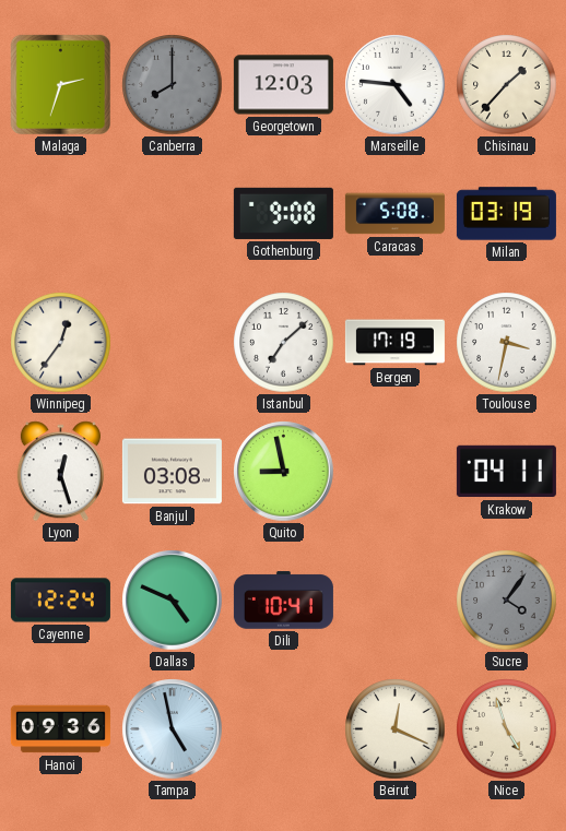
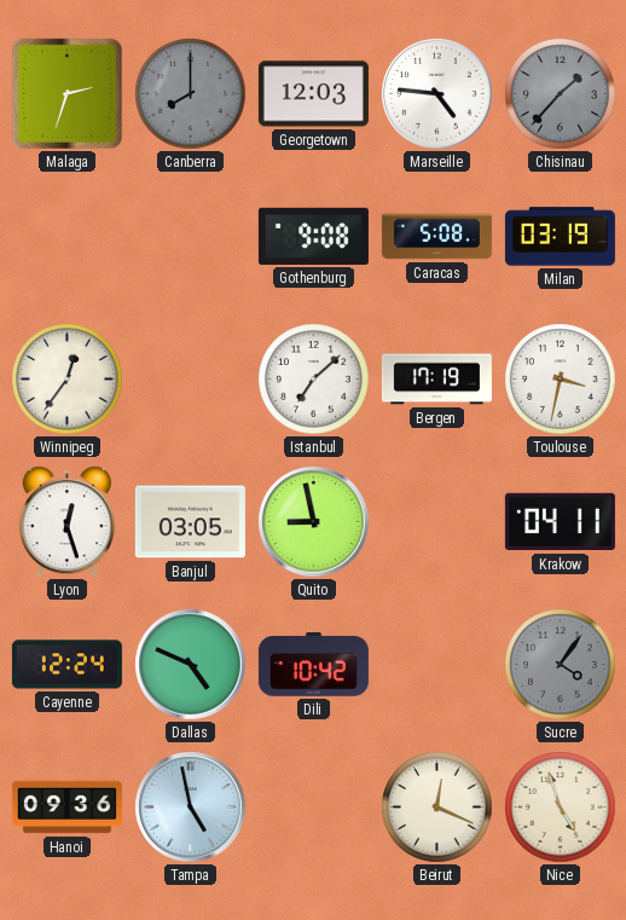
Chisinau dial: cream -> grey (561, 94)
Banjul: 03:08 -> 03:05 (190, 522)
Dili: 10:41 -> 10:42 (313, 665)
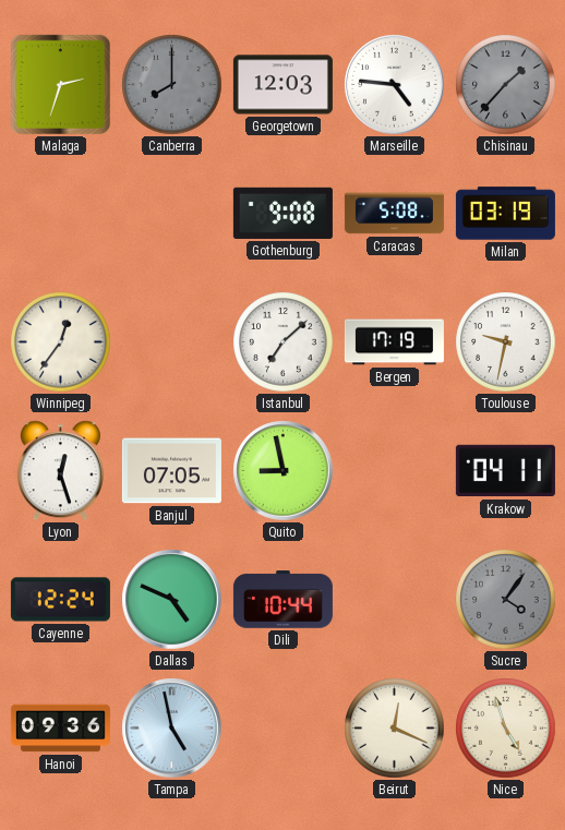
Toulouse: 3:32 -> 9:32 (506, 342)
Banjul: 03:05 -> 07:05 (171, 471)
Dili: 10:42 -> 10:44 (282, 600)
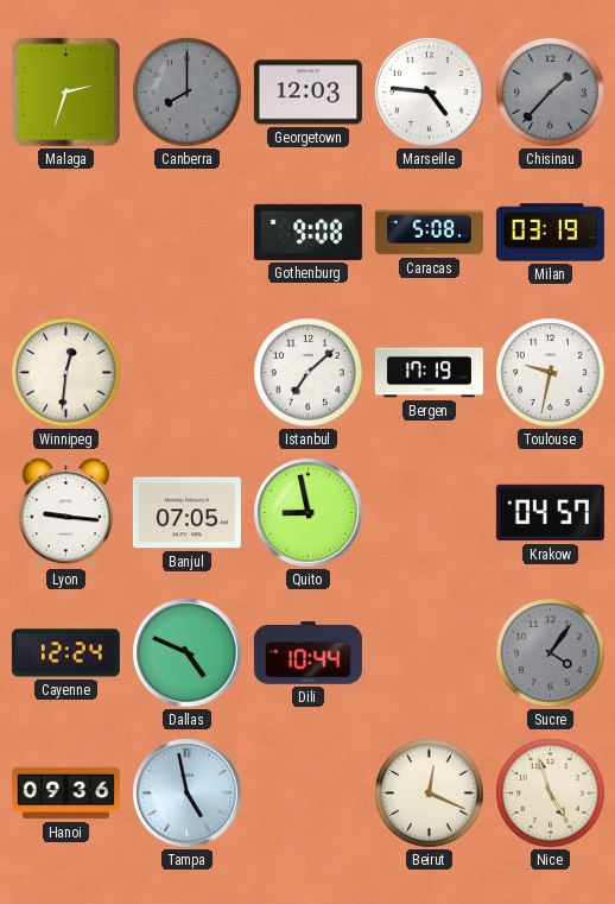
Winnipeg: 12:36 -> 12:31 (66, 373)
Lyon: 12:27 -> 9:16 (65, 513)
Krakow: 04:11 -> 04:57 (550, 513)
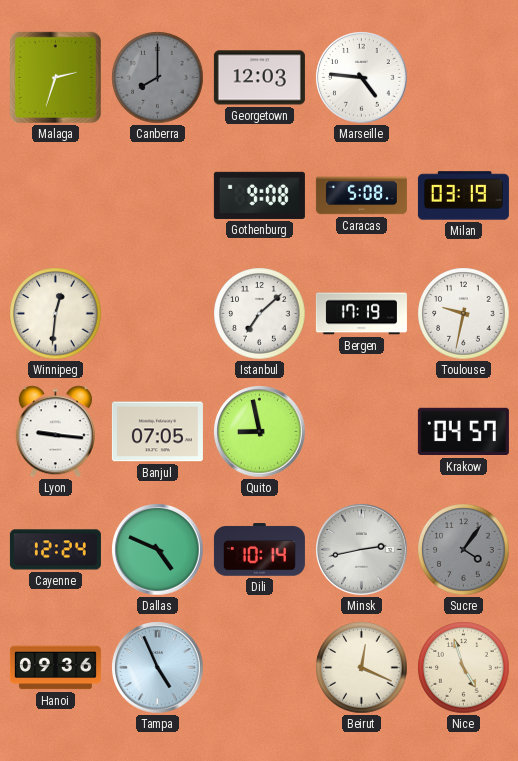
Chisinau: 1:37 -> none (551, 93)
Dili: 10:44 -> 10:14 (259, 550)
Minsk: none -> 2:43 (362, 550)
Tampa: 4:58 -> 4:56 (158, 668)
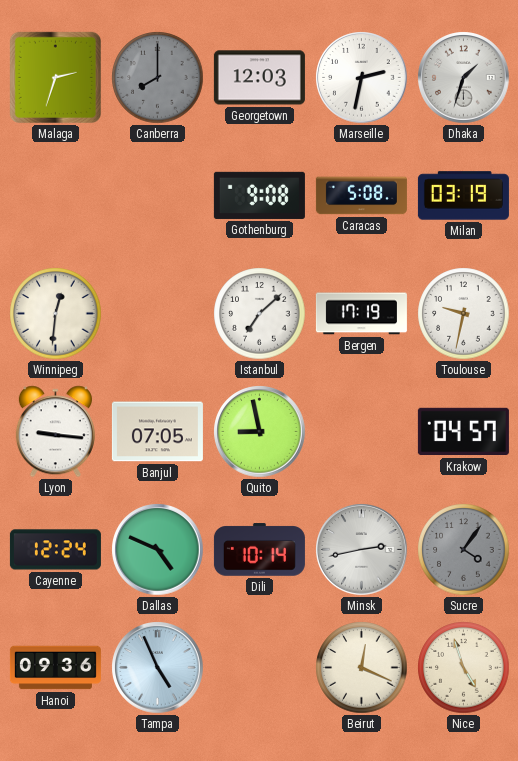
Marseille: 4:46 -> 2:32 (362, 78)
Dhaka: none -> 1:33 (464, 78)
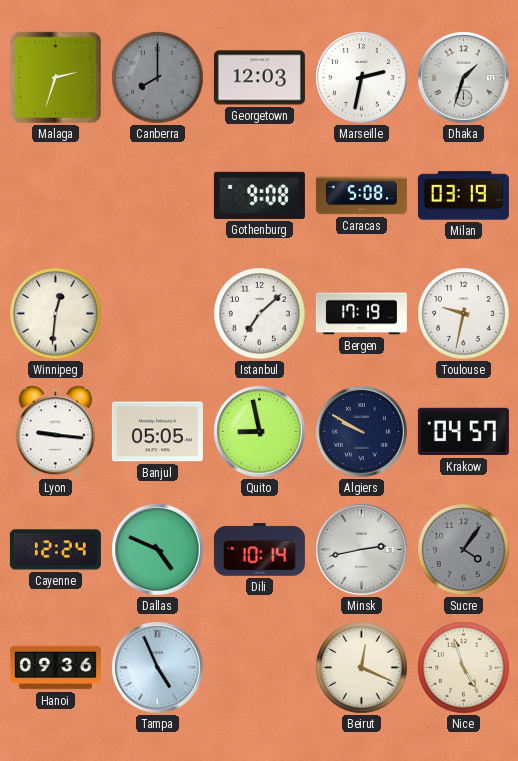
Banjul: 07:05 -> 05:05 (157, 432)
Algiers: none -> 9:50 (362, 432)
